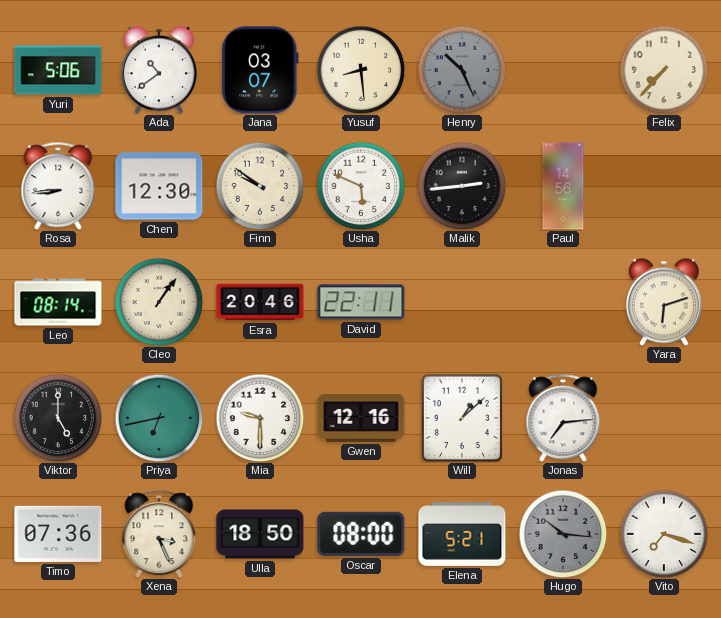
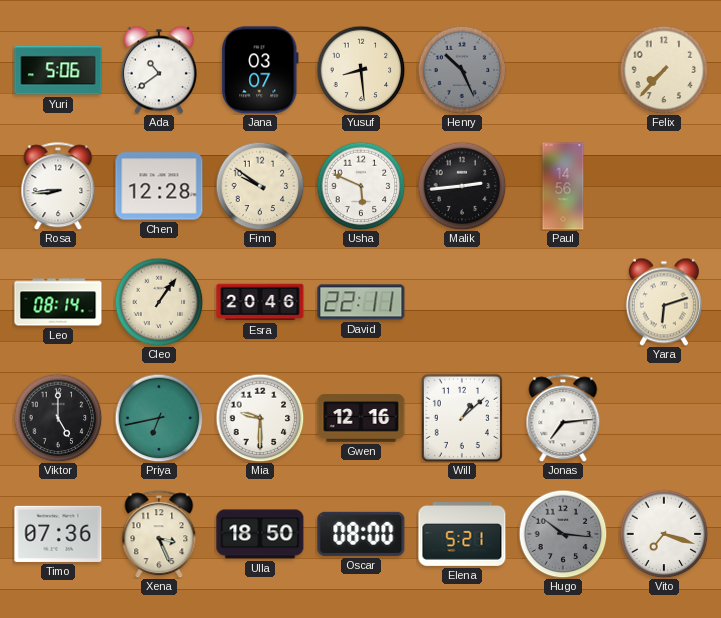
Chen: 12:30 -> 12:28 (159, 186)
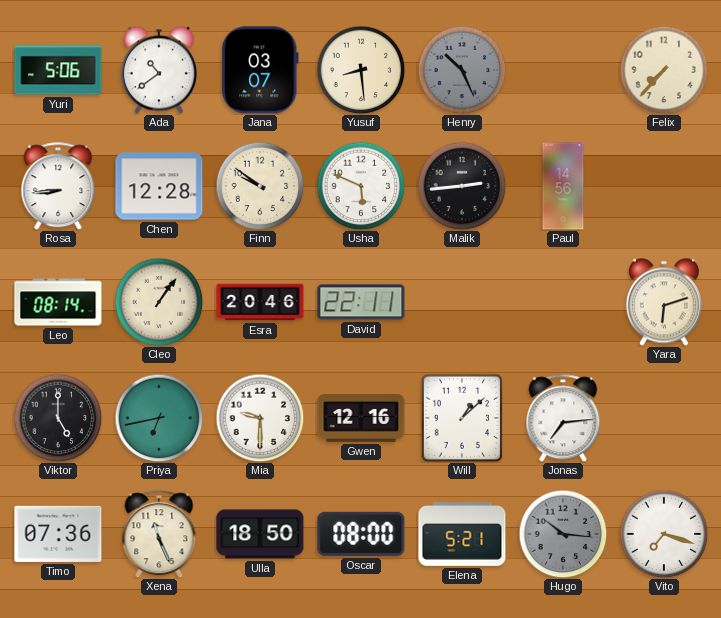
Xena: 3:26 -> 11:26 (159, 534)
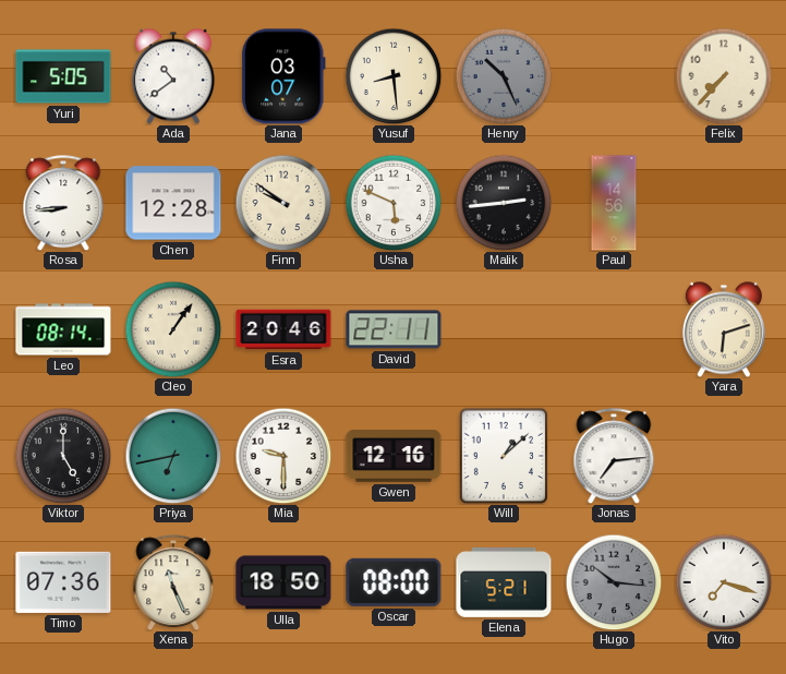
Yuri: 5:06 -> 5:05 (63, 76)
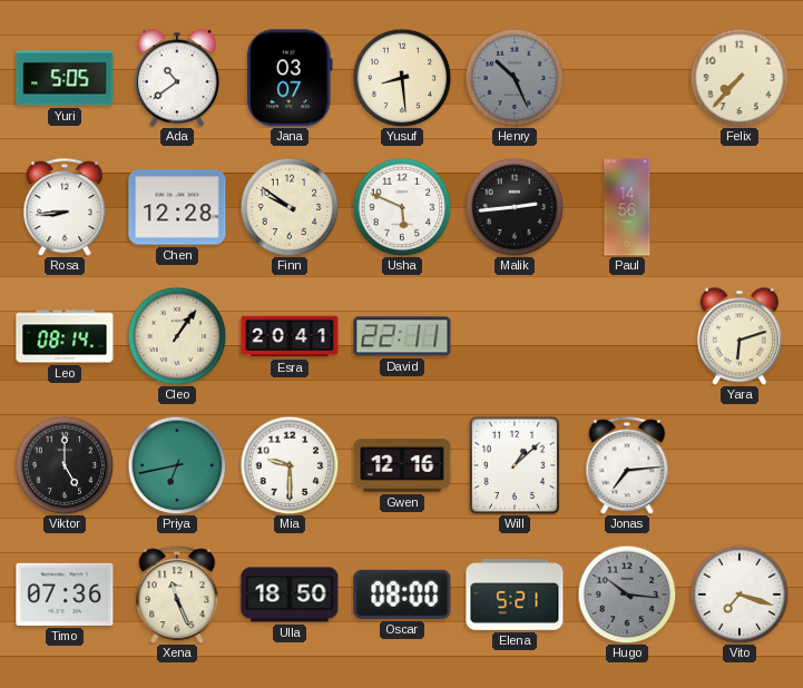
Esra: 20:46 -> 20:41 (290, 336)
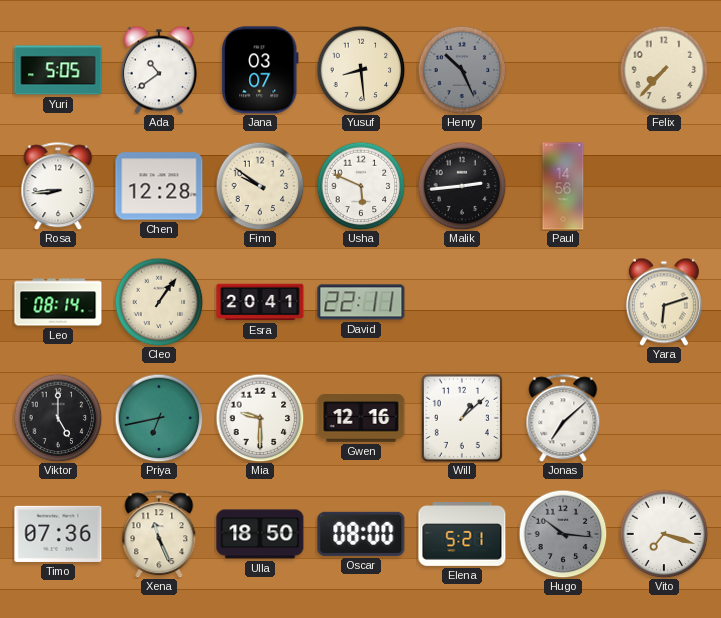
Jonas: 7:14 -> 7:08 (563, 418)
